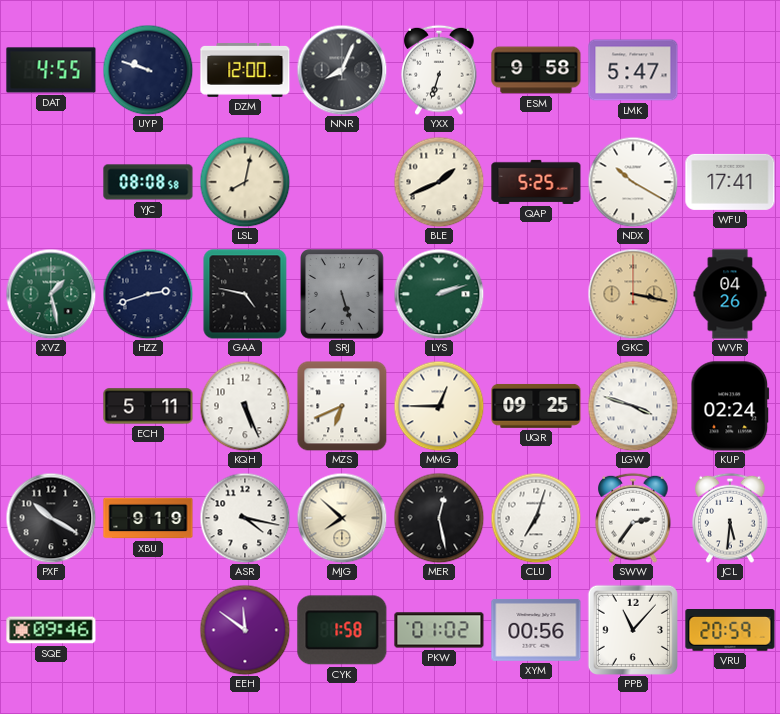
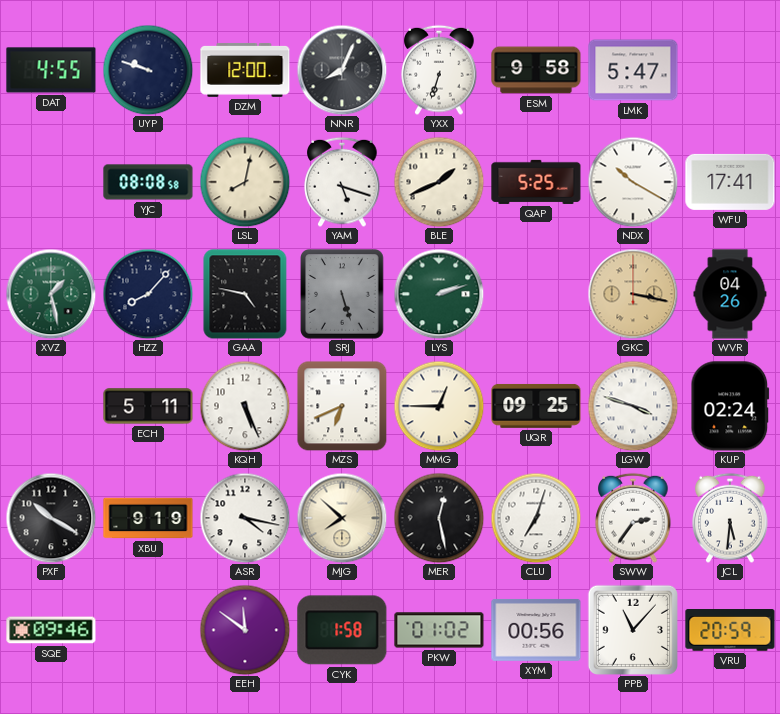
YAM: none -> 5:18 (342, 182)
HZZ: 2:42 -> 8:07 (148, 294)
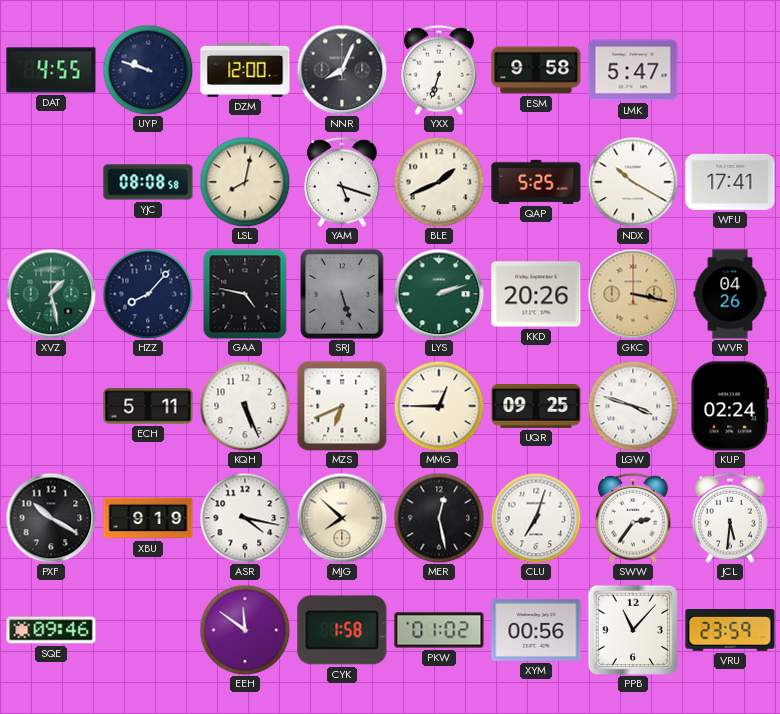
KKD: none -> 20:26 (536, 294)
VRU: 20:59 -> 23:59 (730, 631)
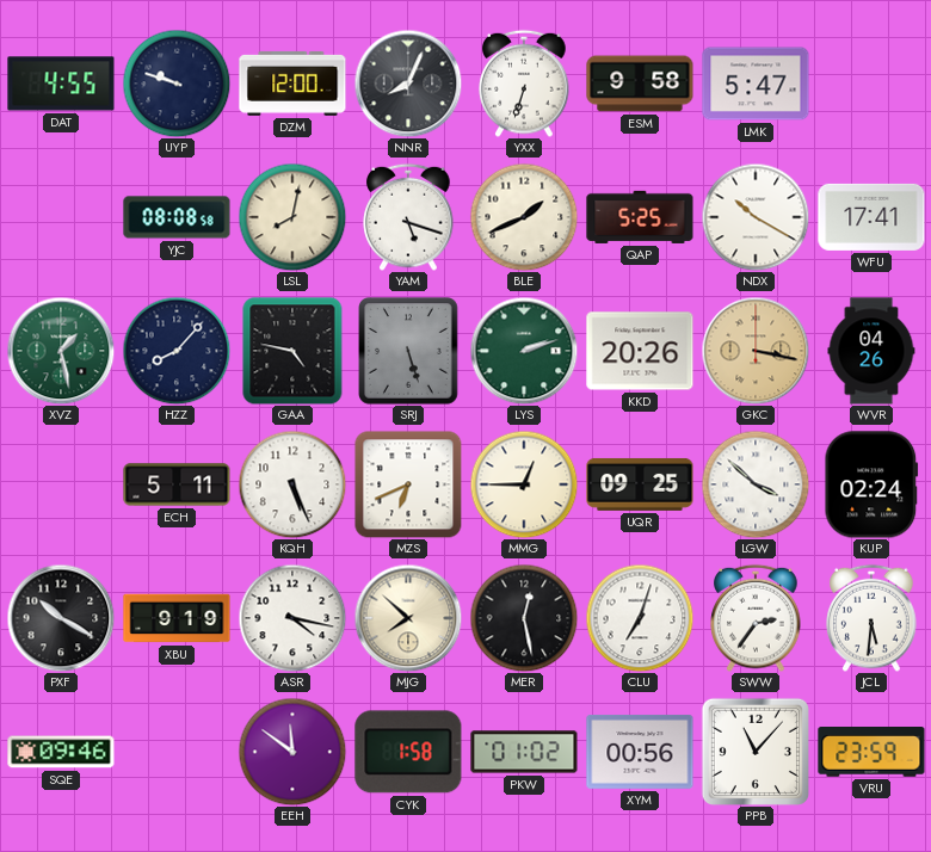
LGW: 3:48 -> 3:52 (756, 484)
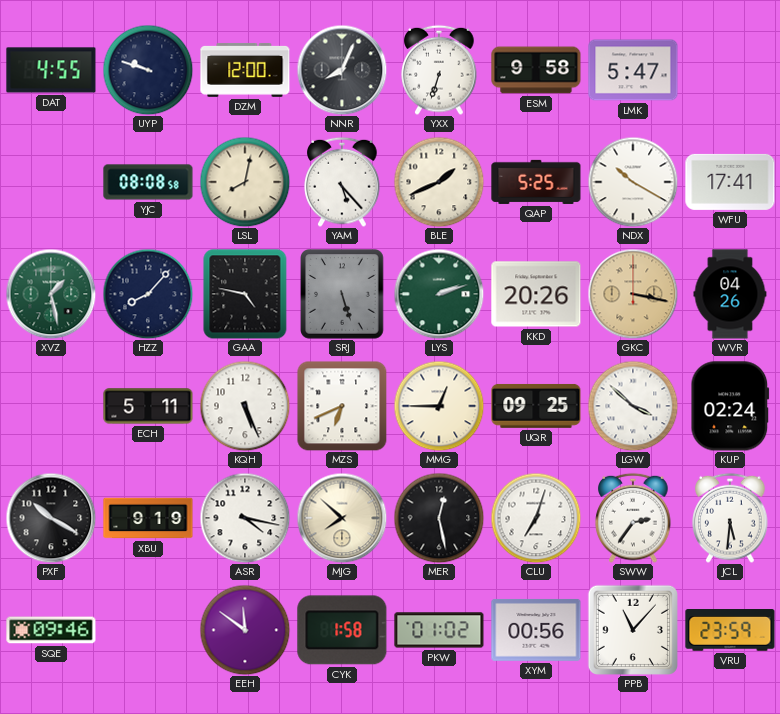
YAM: 5:18 -> 5:23 (342, 182)
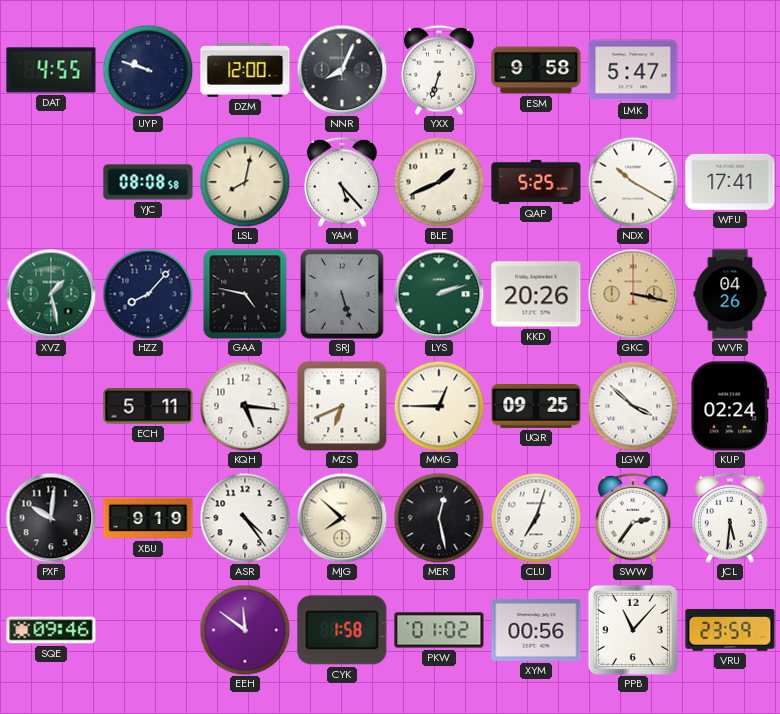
KQH: 5:26 -> 5:16 (245, 406)
PXF: 10:20 -> 10:01 (51, 518)
ASR: 4:17 -> 4:24 (245, 518)
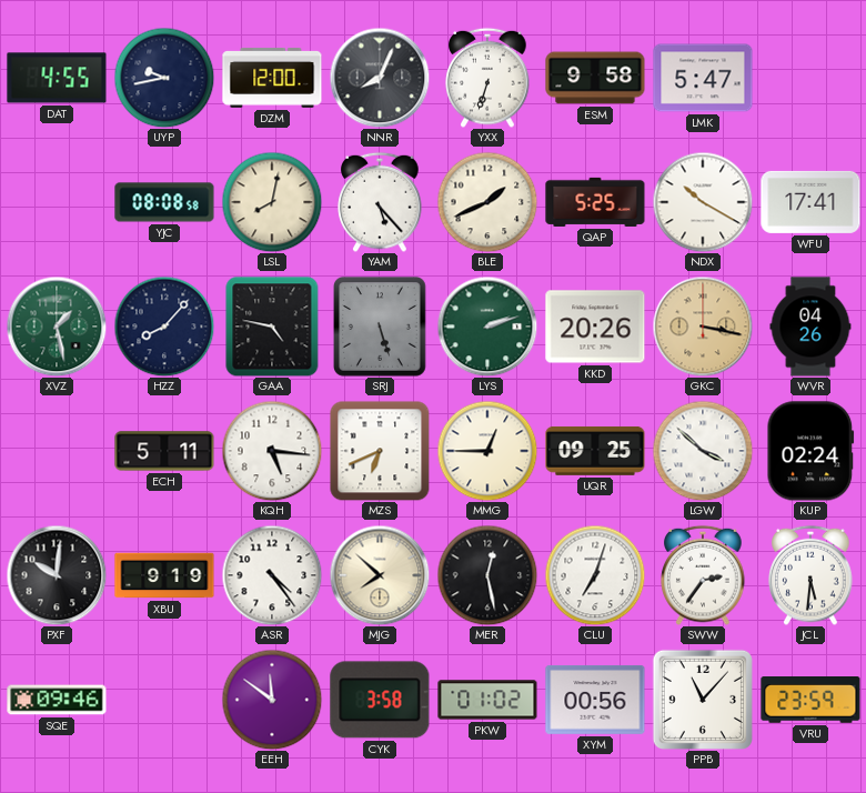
UYP: 9:48 -> 9:43 (164, 78)
CYK: 1:58 -> 3:58 (380, 700)
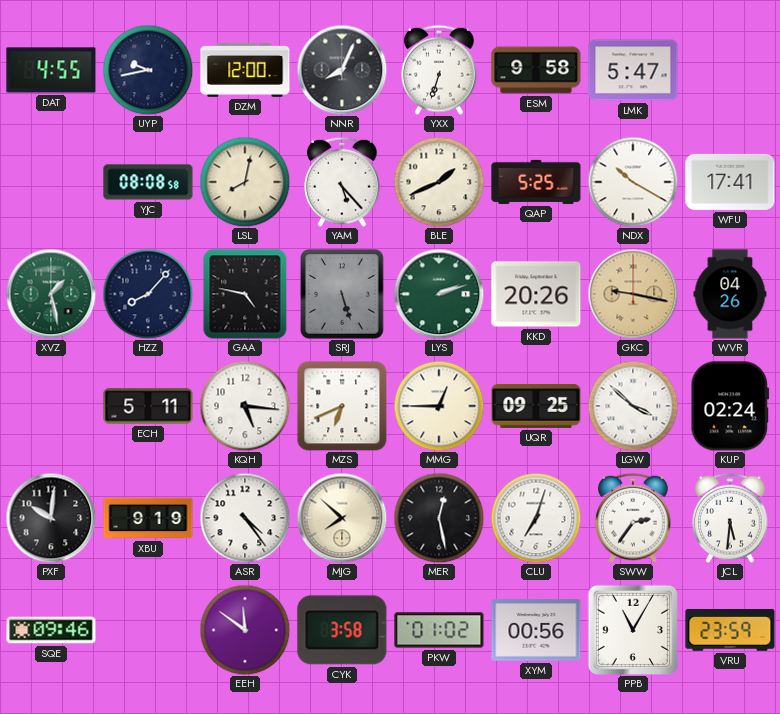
GKC: 3:17 -> 9:17 (633, 294)
PPB: 11:07 -> 11:05 (633, 630)
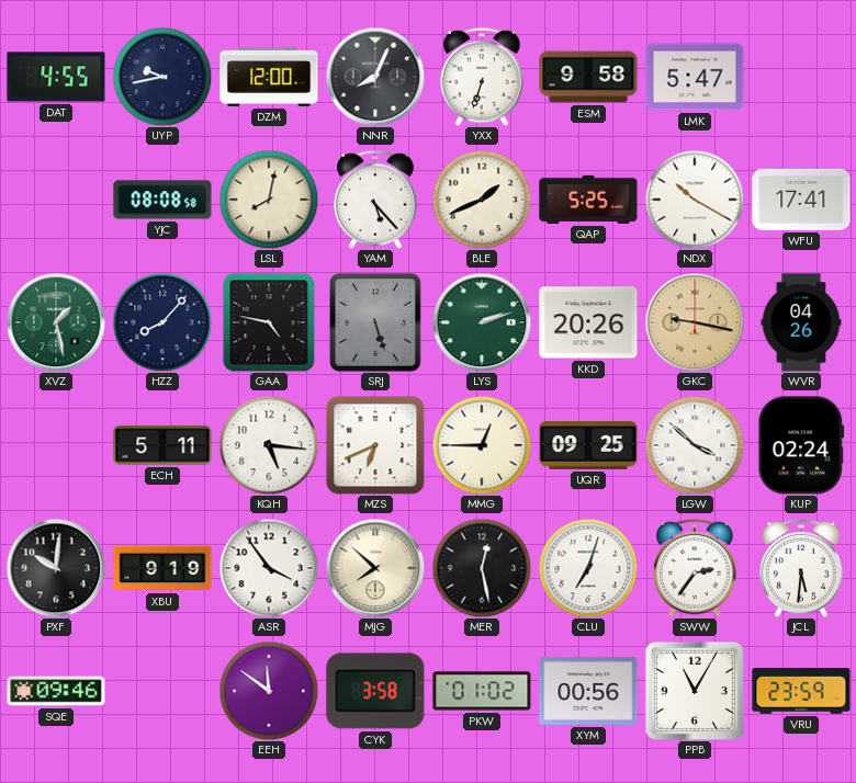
ASR: 4:24 -> 3:54 (269, 568)
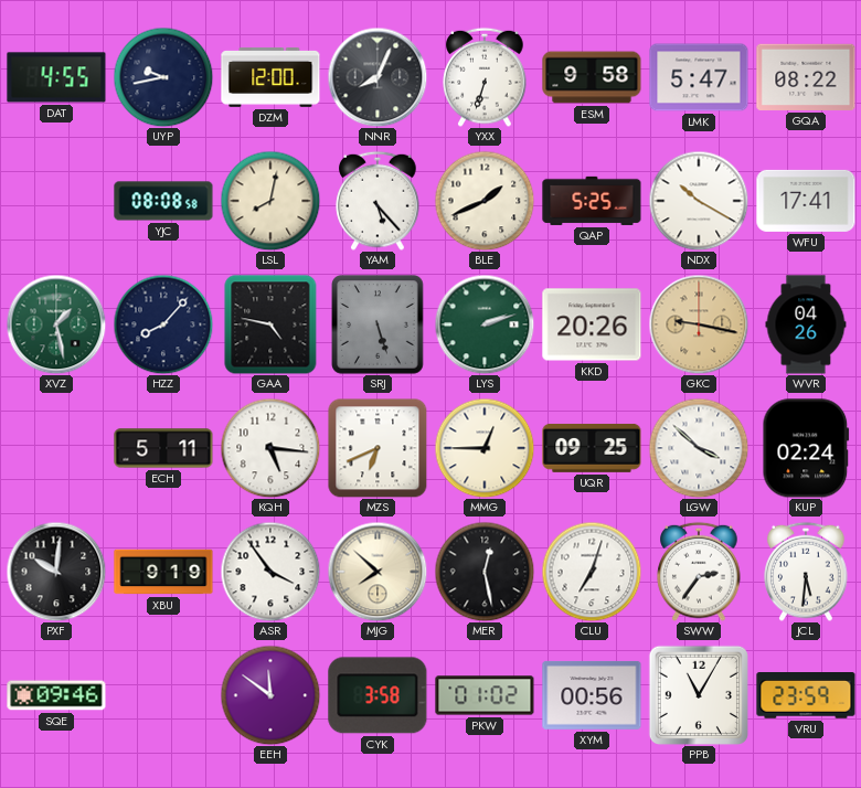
GQA: none -> 08:22 (806, 77)
